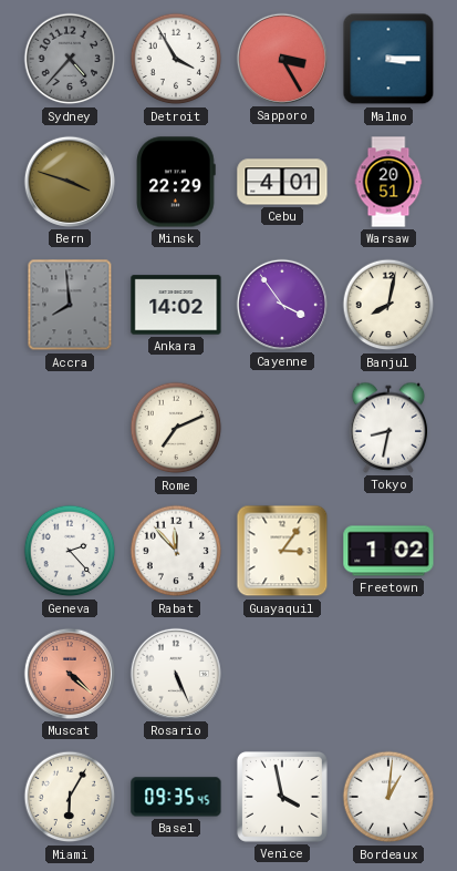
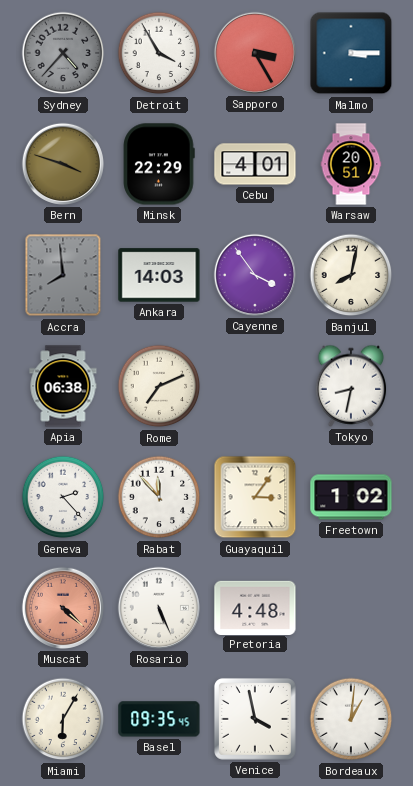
Ankara: 14:02 -> 14:03 (159, 275)
Apia: none -> 06:38 (63, 386)
Pretoria: none -> 4:48 (255, 607)
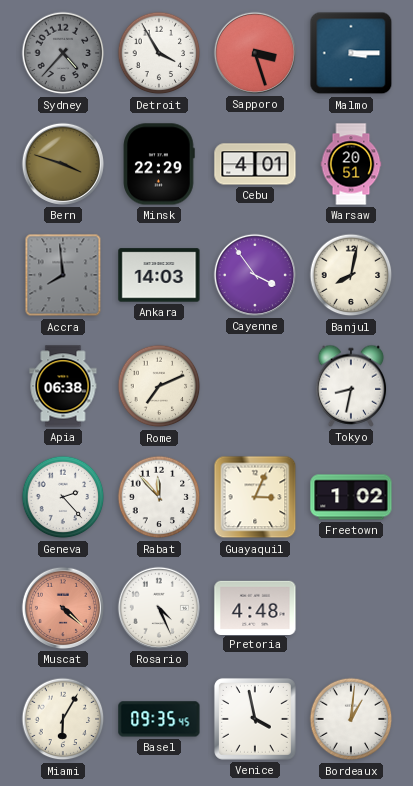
Sapporo: 3:25 -> 3:27 (255, 53)
Guayaquil: 3:06 -> 3:04 (255, 497)
Rosario: 5:26 -> 4:26 (159, 608)
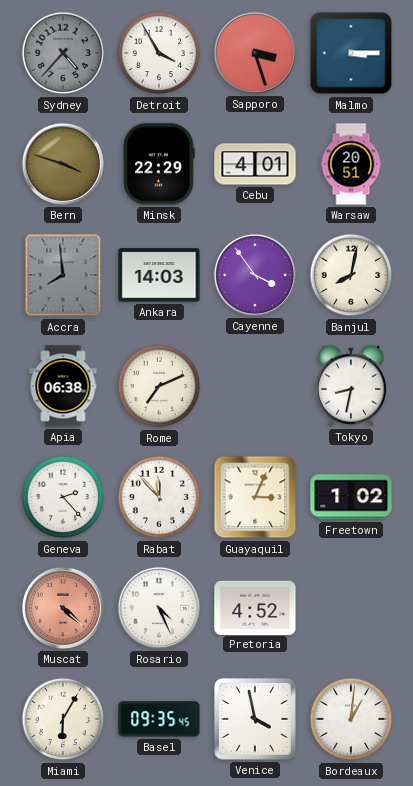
Pretoria: 4:48 -> 4:52 (255, 607)
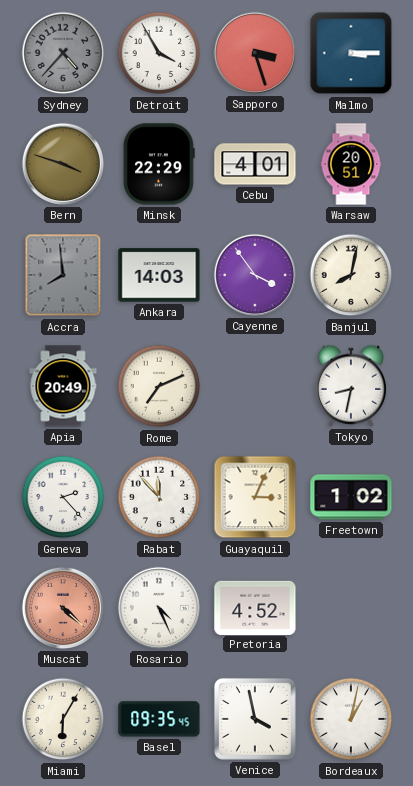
Apia: 06:38 -> 20:49 (63, 386)
Bordeaux: 1:01 -> 1:02 (351, 719)
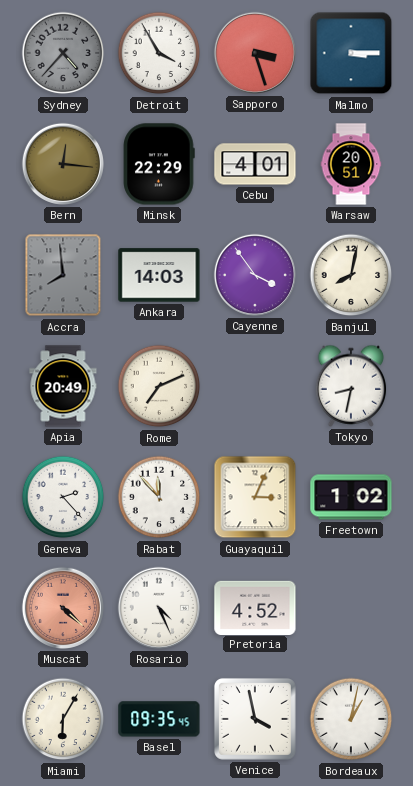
Bern: 3:48 -> 12:16 (63, 164)
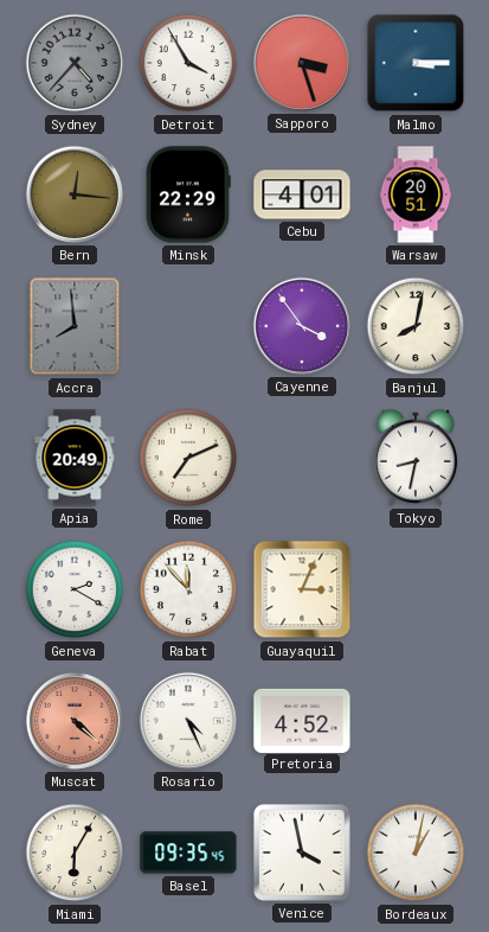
Ankara: 14:03 -> none (159, 275)
Geneva: 2:23 -> 2:20 (75, 589)
Freetown: 1:02 -> none (351, 497)
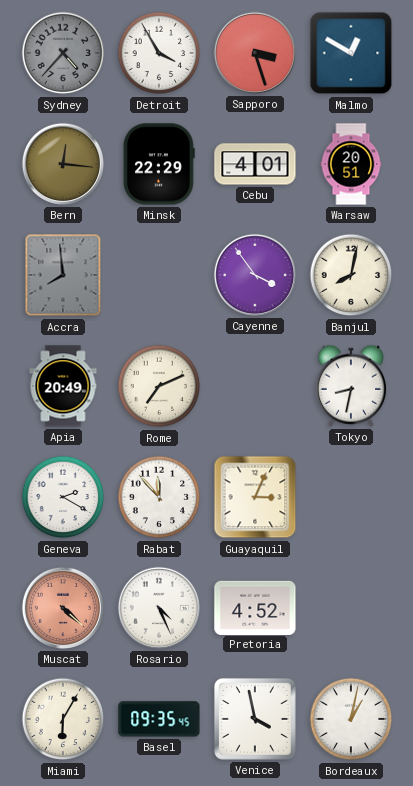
Malmo: 3:15 -> 12:50 (351, 53)
